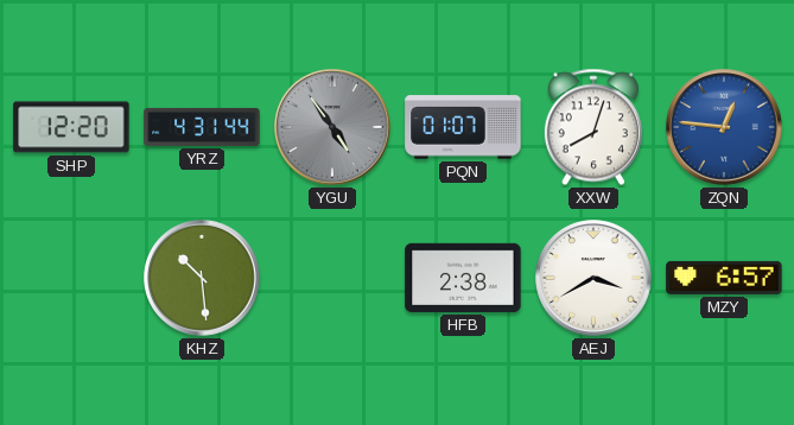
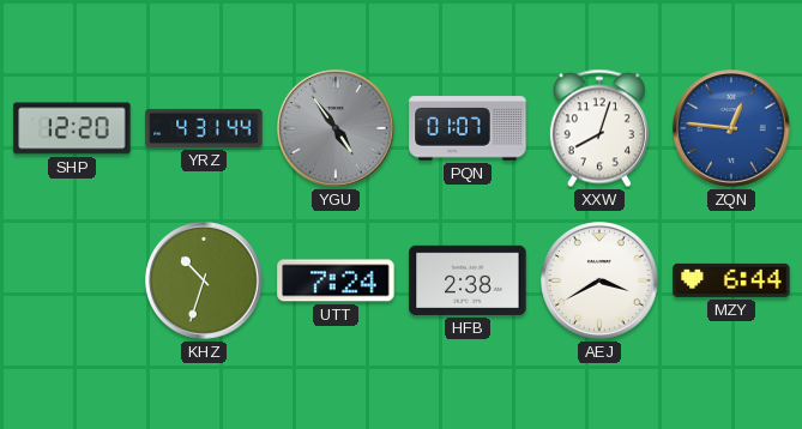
KHZ: 10:29 -> 10:33 (205, 282)
UTT: none -> 7:24 (336, 280)
MZY: 6:57 -> 6:44 (731, 280)
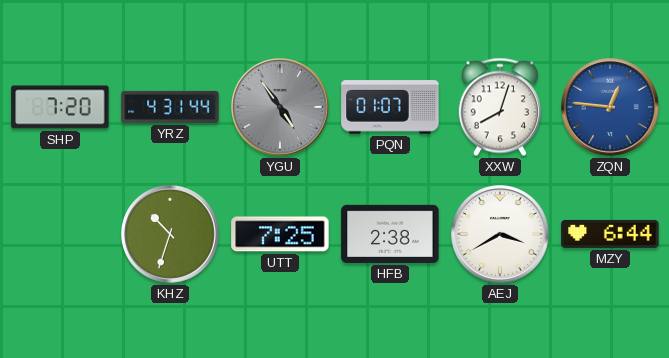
SHP: 12:20 -> 7:20 (60, 107)
UTT: 7:24 -> 7:25 (280, 234)
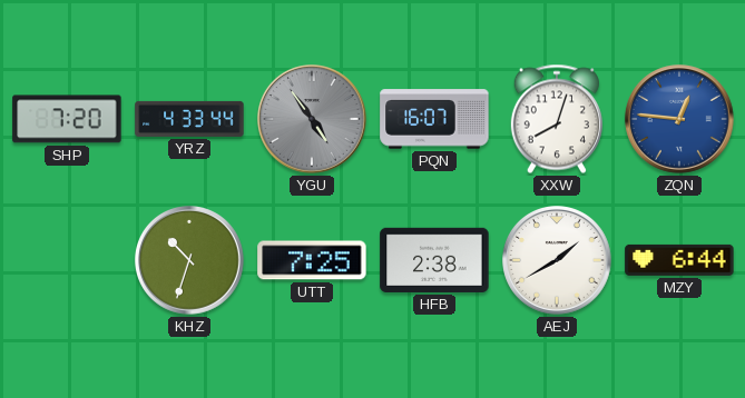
YRZ: 4:31 -> 4:33 (189, 119)
PQN: 01:07 -> 16:07 (434, 119)
AEJ: 3:40 -> 1:40 (558, 261)
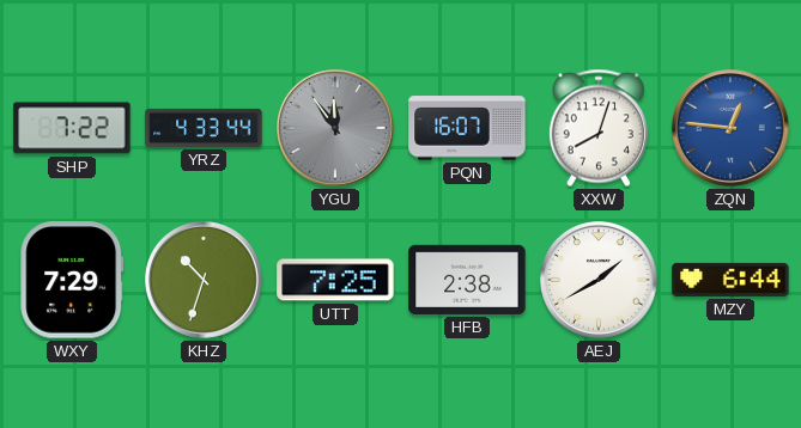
SHP: 7:20 -> 7:22 (72, 128)
YGU: 4:54 -> 11:54 (336, 129)
WXY: none -> 7:29 (72, 280)
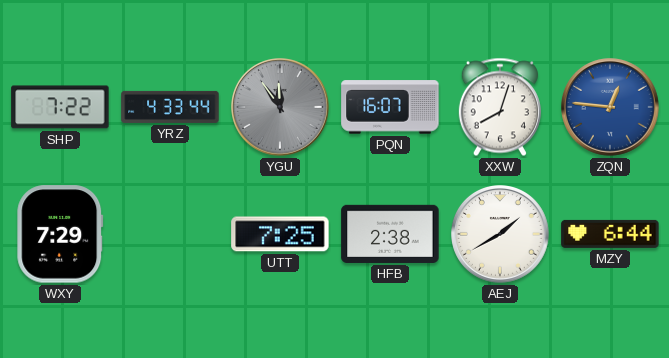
KHZ: 10:33 -> none (205, 281)
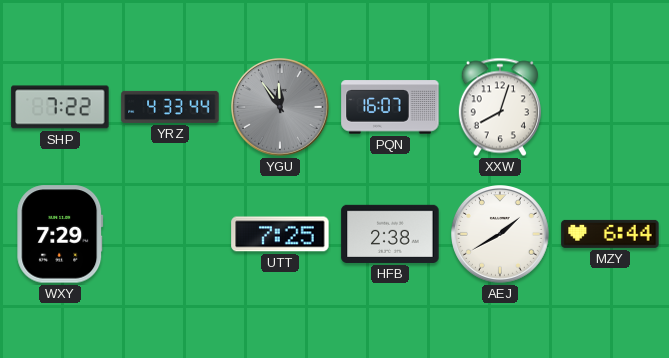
ZQN: 12:46 -> none (611, 108)
